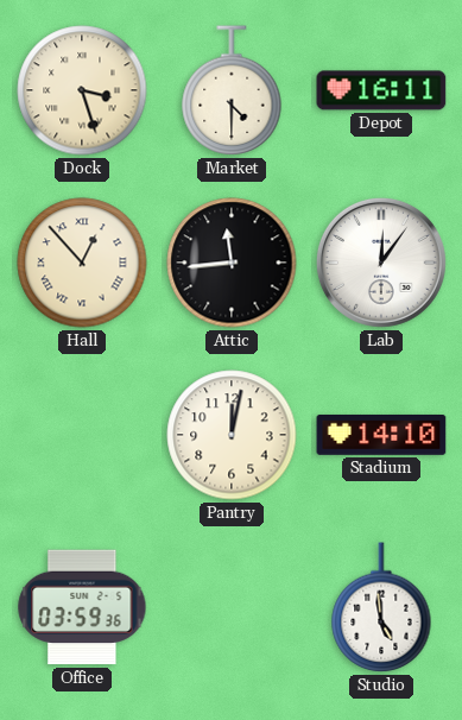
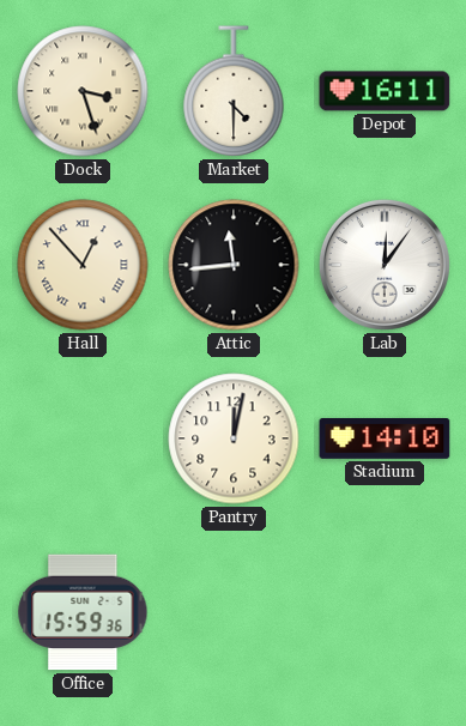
Office: 03:59 -> 15:59 (83, 612)
Studio: 4:59 -> none (381, 607)
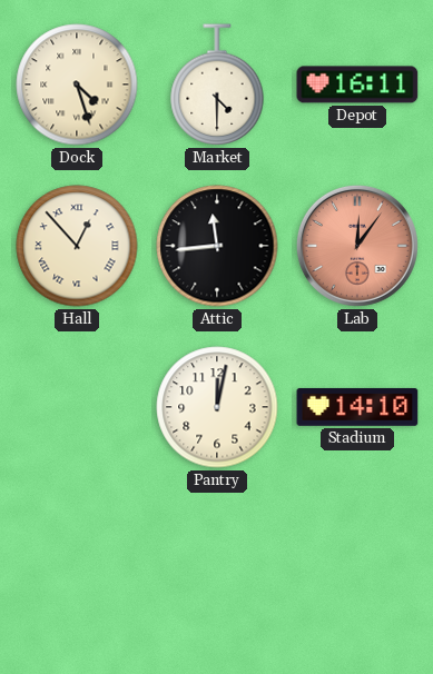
Dock: 3:27 -> 4:27 (77, 85)
Lab dial: white -> salmon (357, 246)
Office: 15:59 -> none (83, 612)
